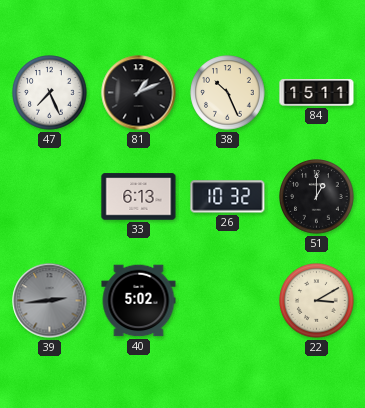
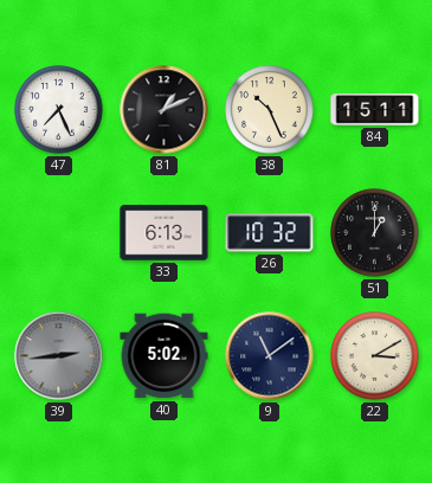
9: none -> 11:09 (270, 356)
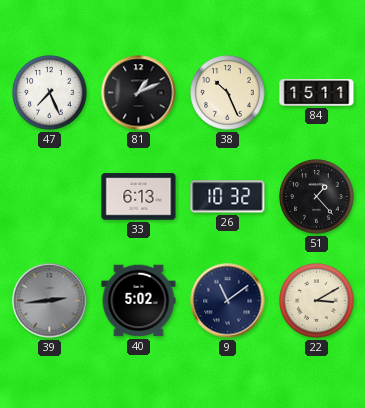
51: 1:00 -> 1:23 (317, 197)
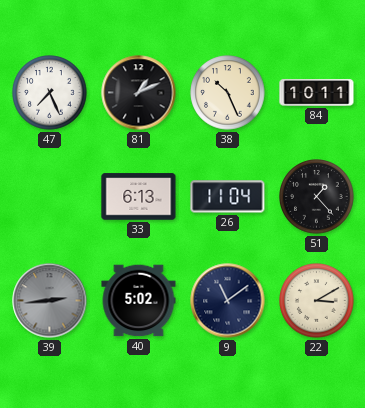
84: 15:11 -> 10:11 (317, 93)
26: 10:32 -> 11:04 (228, 197)
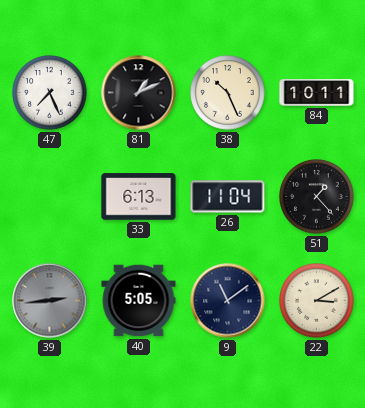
40: 5:02 -> 5:05 (139, 301)
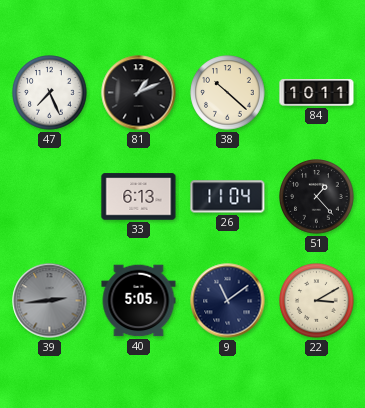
38: 10:26 -> 10:22 (228, 93)
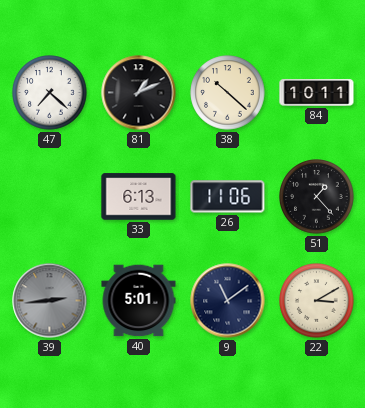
47: 7:26 -> 7:22 (50, 93)
26: 11:04 -> 11:06 (228, 197)
40: 5:05 -> 5:01 (139, 301)
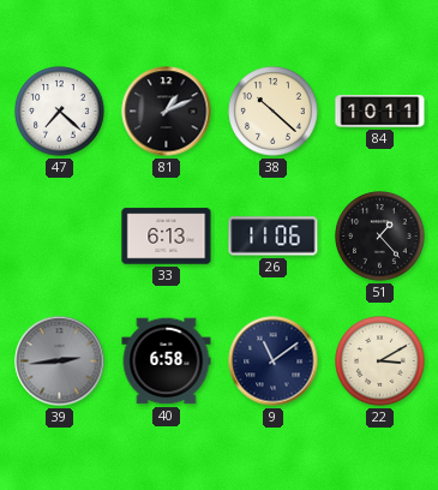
40: 5:01 -> 6:58 (167, 361)
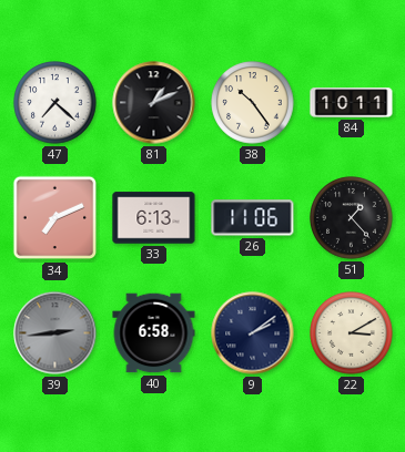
38: 10:22 -> 10:24 (253, 103)
34: none -> 7:11 (55, 218)
9: 11:09 -> 2:09 (253, 333)
